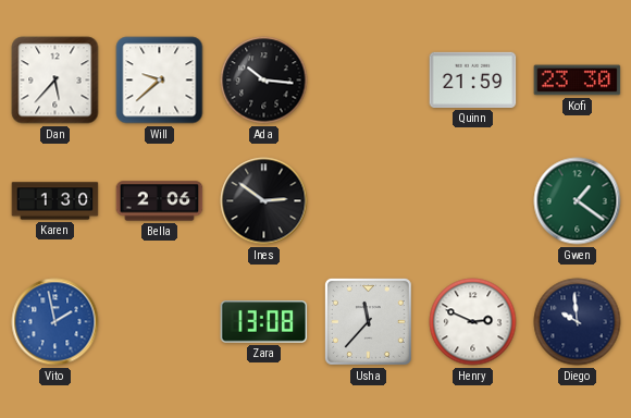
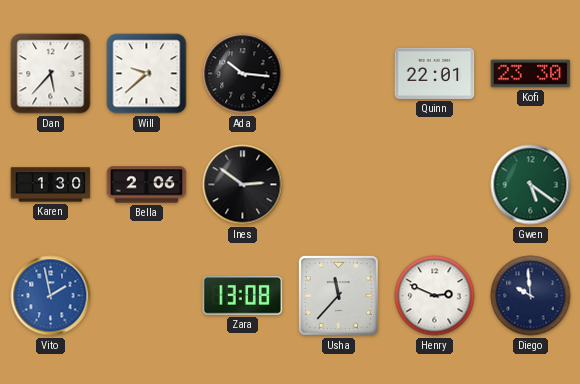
Quinn: 21:59 -> 22:01 (435, 73)
Gwen: 1:21 -> 5:21 (531, 185)
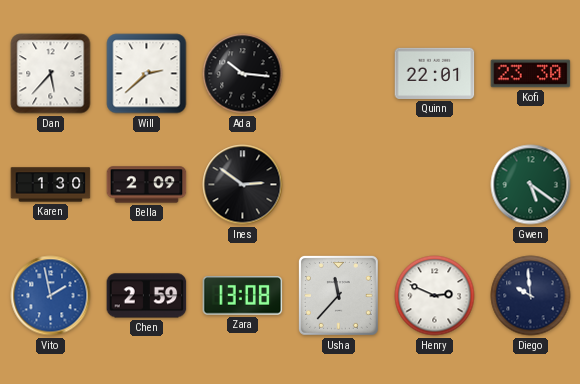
Will: 9:38 -> 2:38 (147, 74)
Bella: 2:06 -> 2:09 (147, 185)
Chen: none -> 2:59 (147, 296)
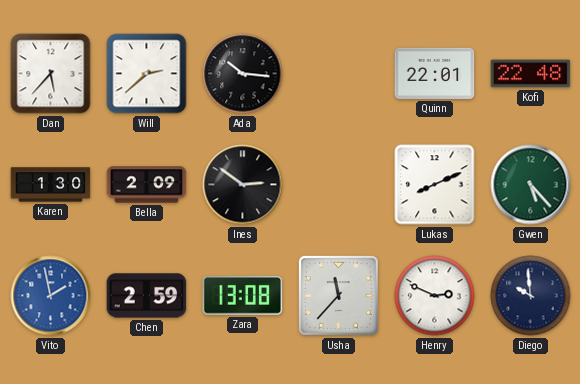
Kofi: 23:30 -> 22:48 (531, 74)
Lukas: none -> 8:11 (435, 185)
Gwen: 5:21 -> 5:23 (531, 185)
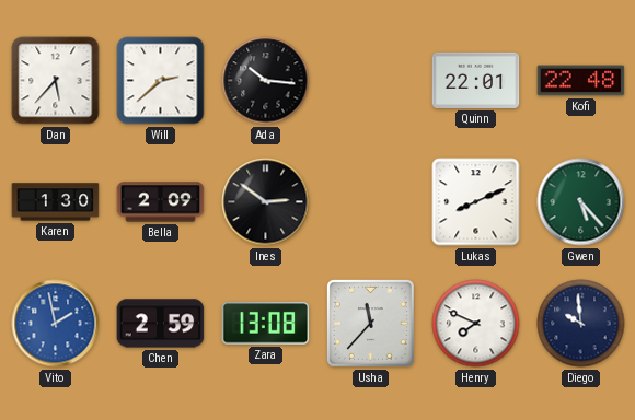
Henry: 2:49 -> 7:49 (476, 324)
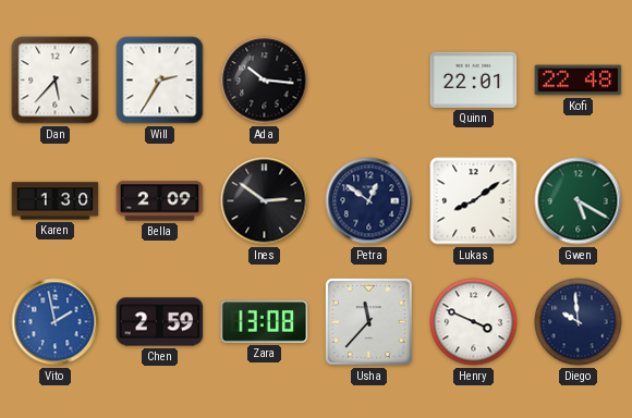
Will: 2:38 -> 2:35 (160, 81)
Petra: none -> 12:51 (369, 201)
Lukas: 8:11 -> 8:09 (474, 201)
Gwen: 5:23 -> 5:20 (579, 201)
Henry: 7:49 -> 3:49 (474, 322)
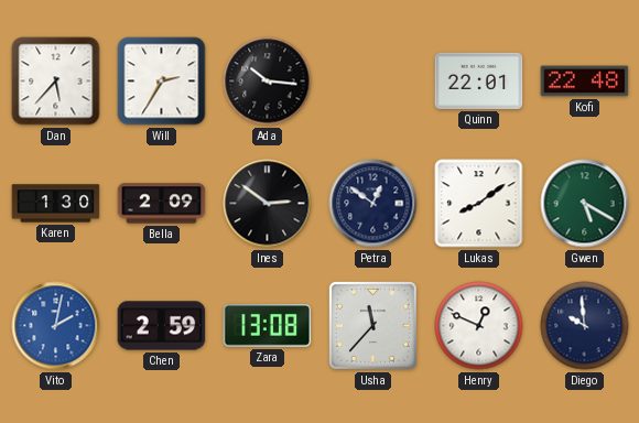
Vito: 1:58 -> 2:02 (56, 326)
Henry: 3:49 -> 12:49 (479, 326)
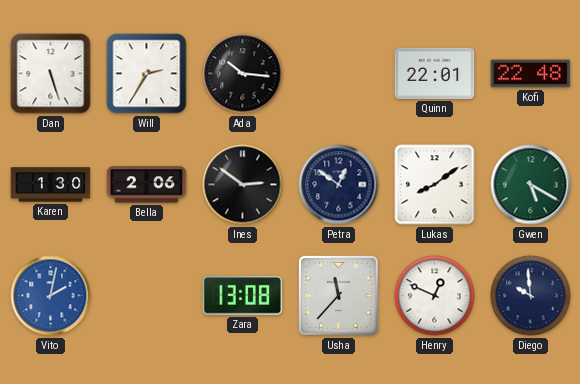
Dan: 5:37 -> 5:27 (51, 74)
Bella: 2:09 -> 2:06 (147, 185)
Chen: 2:59 -> none (162, 326)
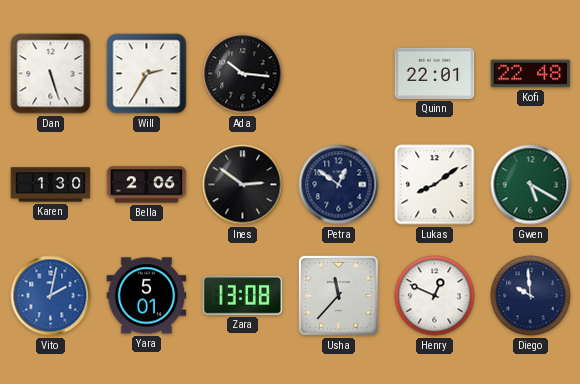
Yara: none -> 5:01 (147, 296)
